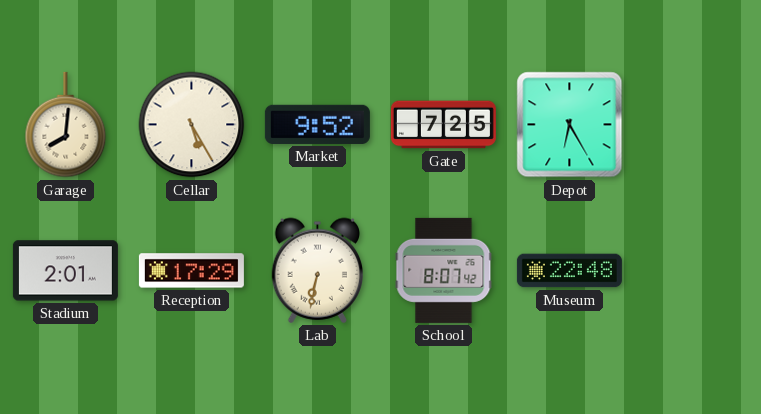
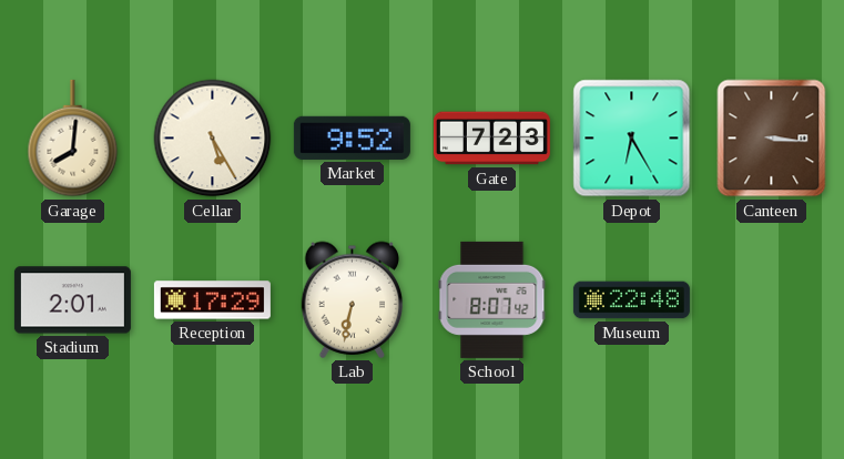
Gate: 7:25 -> 7:23 (491, 139)
Canteen: none -> 3:16 (772, 139)
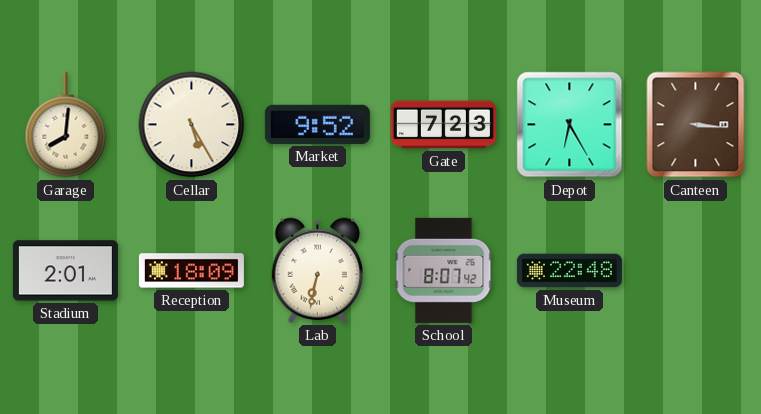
Reception: 17:29 -> 18:09 (191, 271)
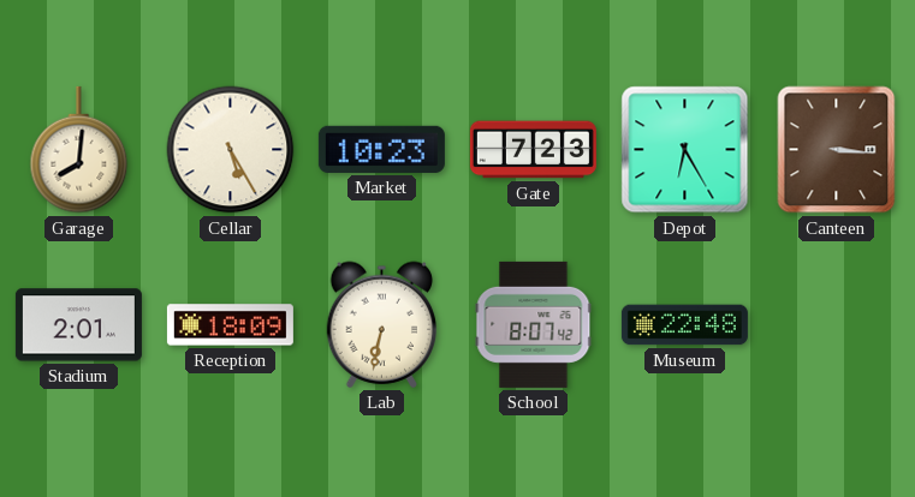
Market: 9:52 -> 10:23 (381, 149)
